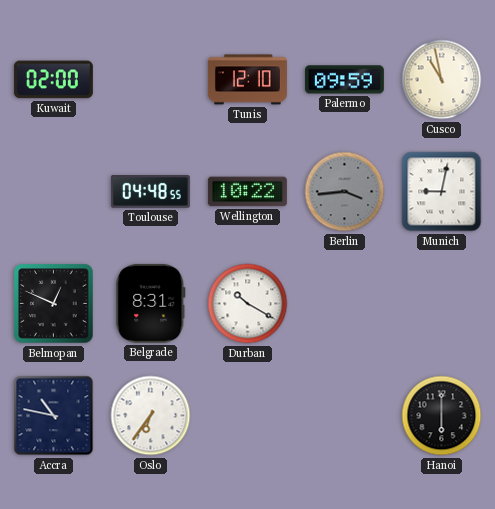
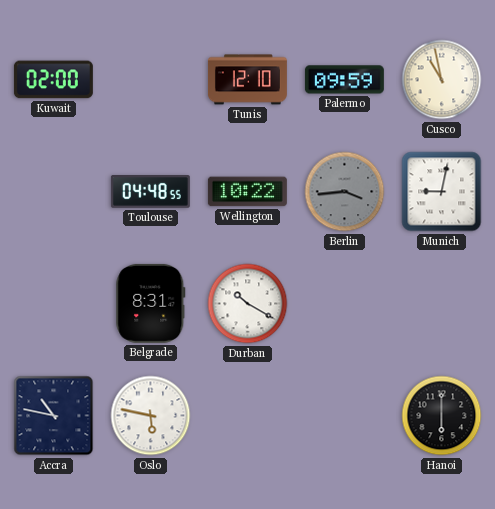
Belmopan: 12:49 -> none (54, 304)
Oslo: 6:36 -> 5:47 (151, 416)
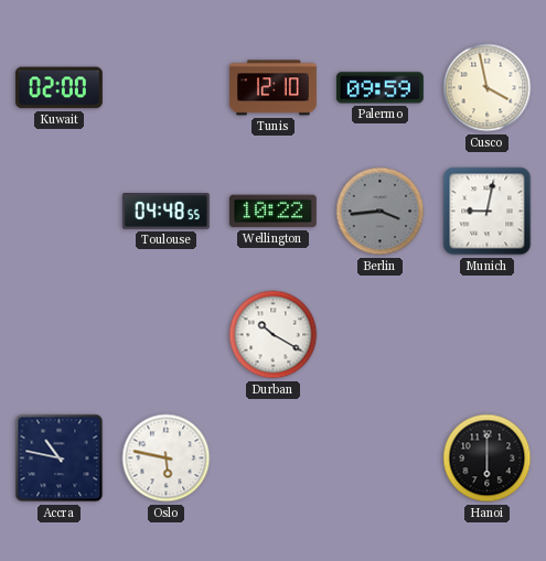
Cusco: 10:58 -> 3:58 (488, 88)
Belgrade: 8:31 -> none (151, 303)
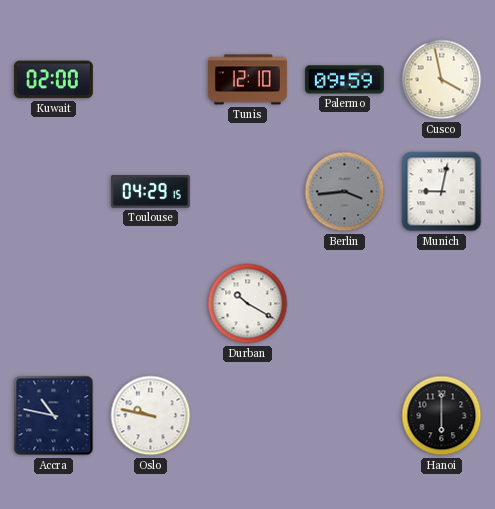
Toulouse: 04:48 -> 04:29 (150, 192)
Wellington: 10:22 -> none (272, 212)
Oslo: 5:47 -> 9:47 (151, 416)
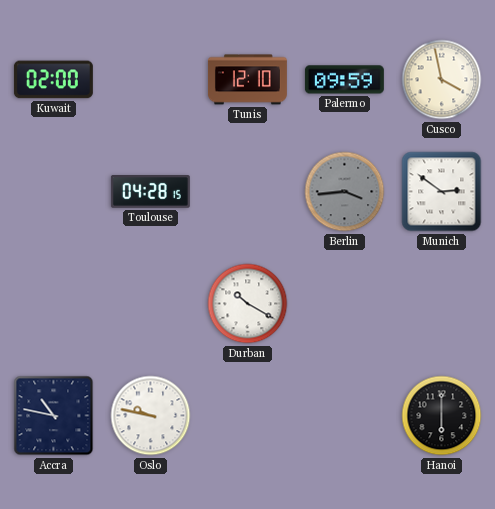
Toulouse: 04:29 -> 04:28 (150, 192)
Munich: 9:02 -> 2:51 (442, 192)
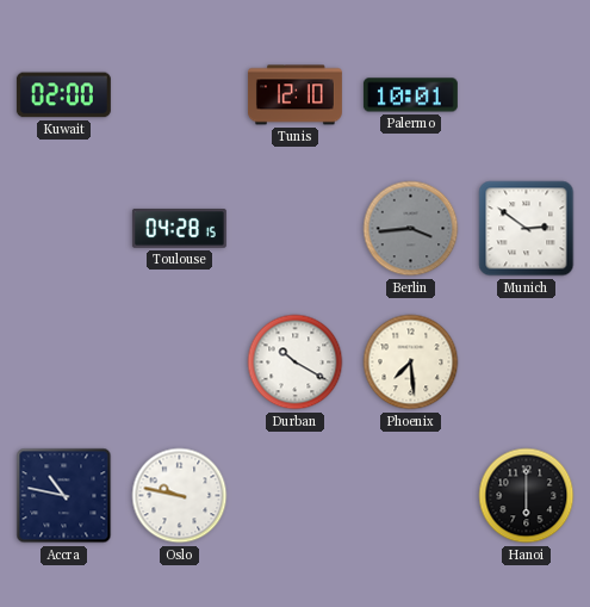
Palermo: 09:59 -> 10:01 (410, 95)
Cusco: 3:58 -> none (442, 80)
Phoenix: none -> 7:29 (411, 363)
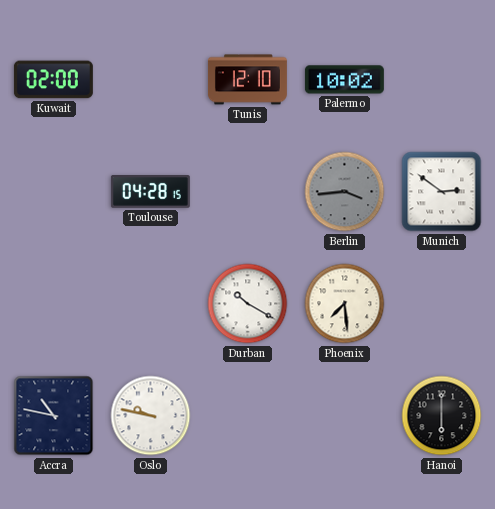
Palermo: 10:01 -> 10:02 (344, 80)
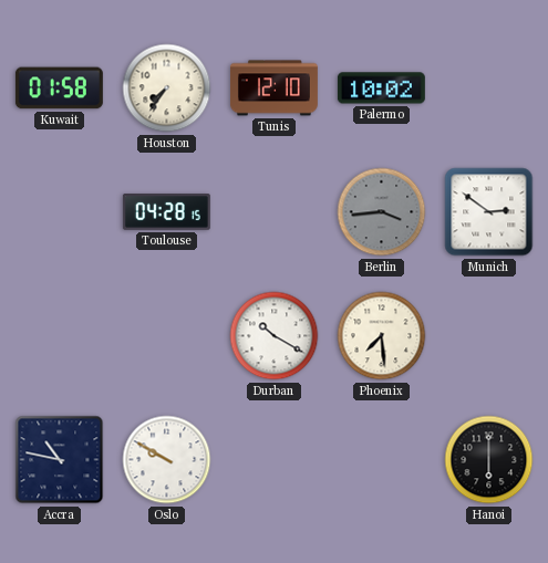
Kuwait: 02:00 -> 01:58 (59, 88)
Houston: none -> 7:36 (167, 88)
Oslo: 9:47 -> 9:50 (167, 460)
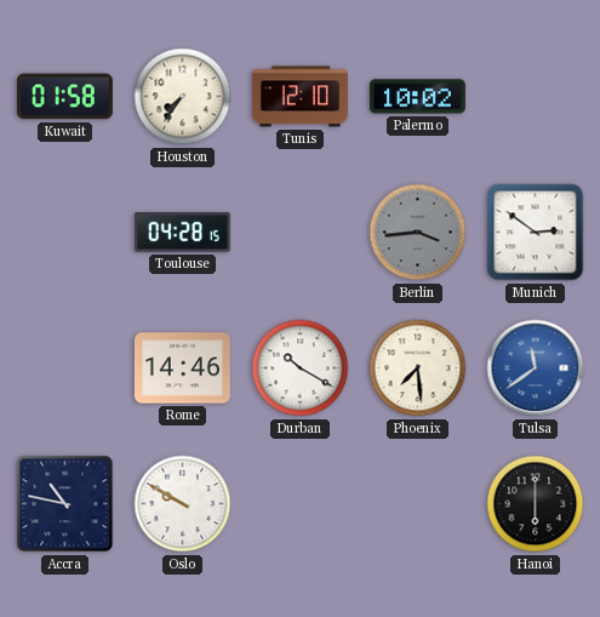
Rome: none -> 14:46 (182, 369)
Tulsa: none -> 11:39 (536, 369)
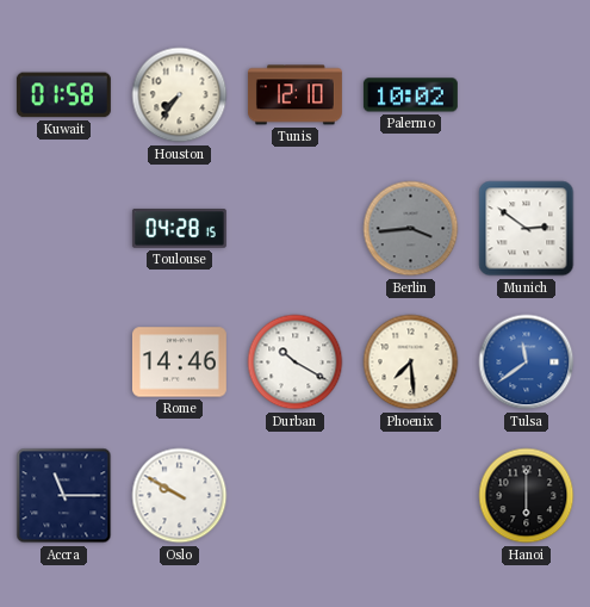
Accra: 10:47 -> 11:15 (64, 496)
